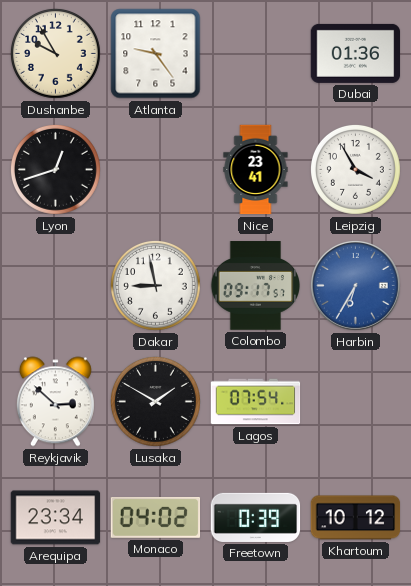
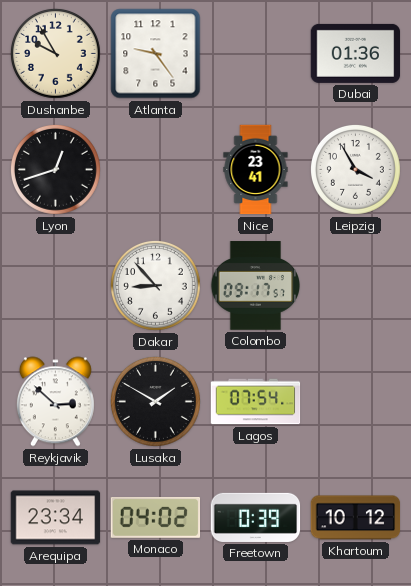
Dakar: 8:58 -> 8:53 (155, 285)
Harbin: 6:35 -> none (355, 285)
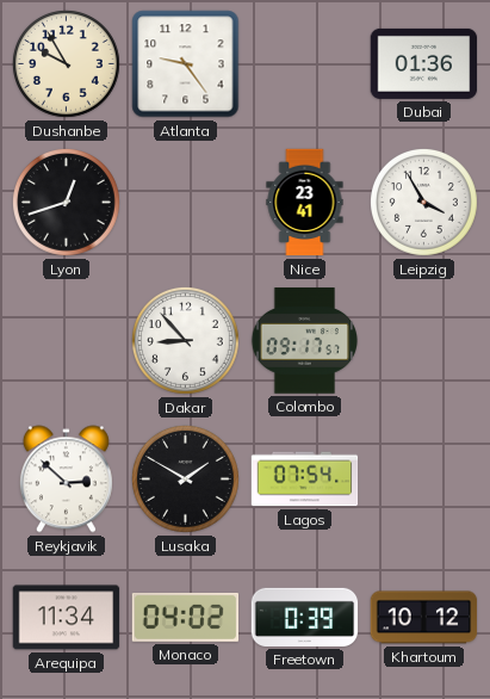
Arequipa: 23:34 -> 11:34 (67, 618)
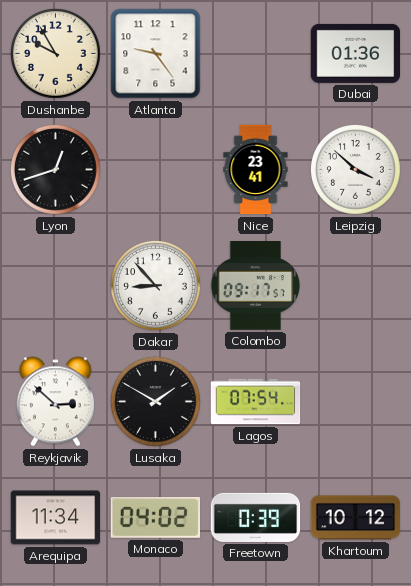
Leipzig: 3:55 -> 3:52 (355, 169)
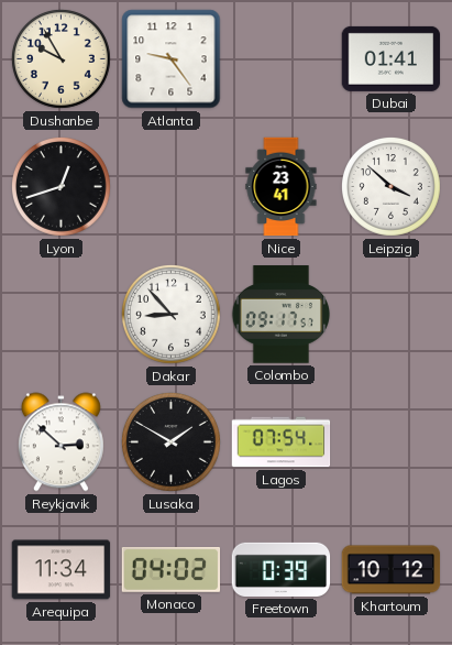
Dubai: 01:36 -> 01:41 (392, 58)
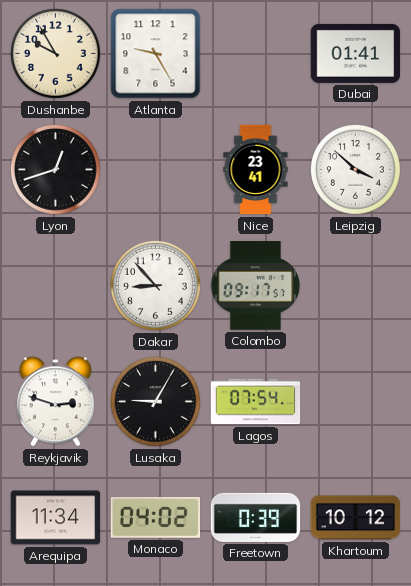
Atlanta: 9:24 -> 9:25 (156, 54)
Reykjavik: 2:52 -> 2:48 (55, 402)
Lusaka: 1:50 -> 9:05 (155, 401)
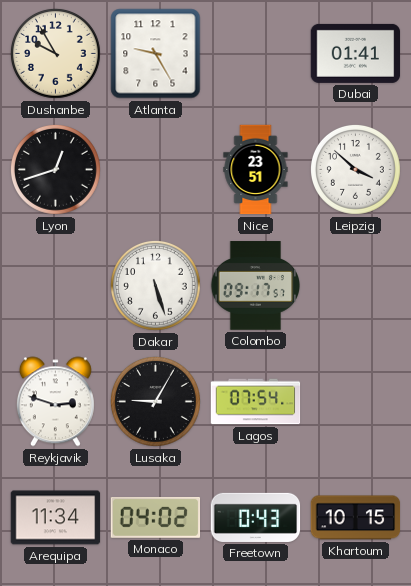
Nice: 23:41 -> 23:51 (256, 170)
Dakar: 8:53 -> 5:27 (155, 285)
Freetown: 0:39 -> 0:43 (256, 517)
Khartoum: 10:12 -> 10:15 (356, 518)
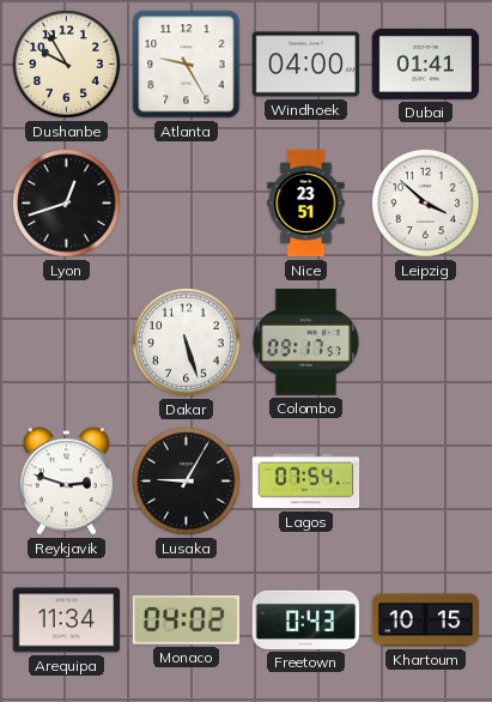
Windhoek: none -> 04:00 (306, 65)
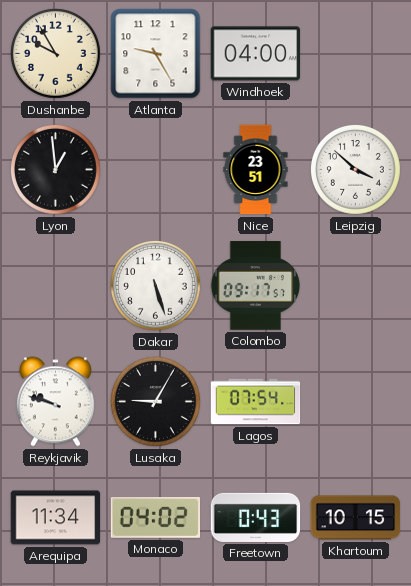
Dubai: 01:41 -> none (426, 63)
Lyon: 12:42 -> 12:59 (55, 169)
Reykjavik: 2:48 -> 9:48 (55, 402)
